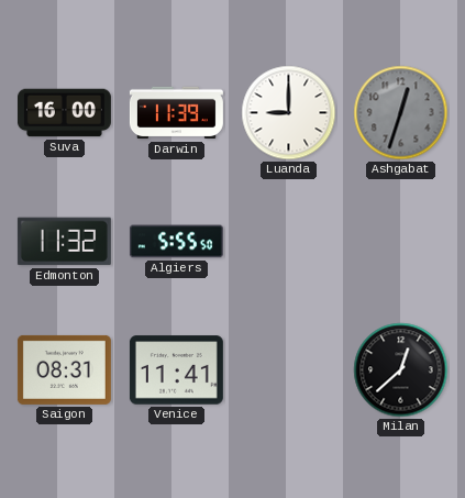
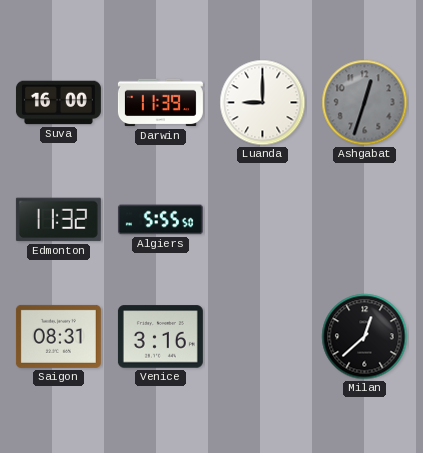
Venice: 11:41 -> 3:16 (160, 337)
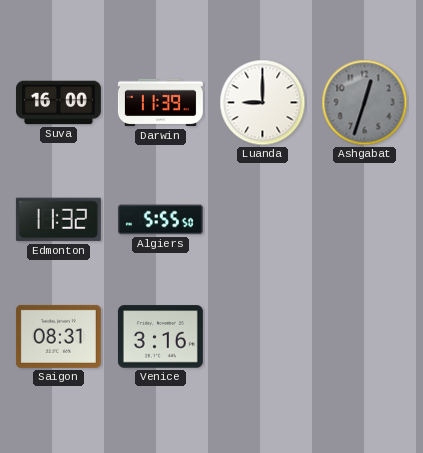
Milan: 12:38 -> none (365, 337)
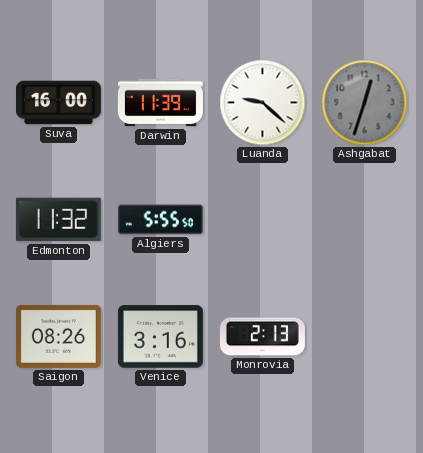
Luanda: 9:00 -> 9:22 (263, 103)
Saigon: 08:31 -> 08:26 (58, 336)
Monrovia: none -> 2:13 (262, 337)
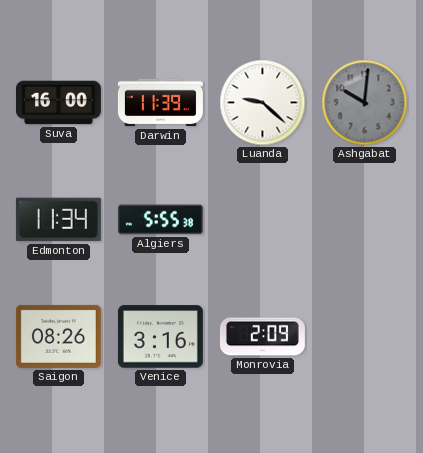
Ashgabat: 12:33 -> 10:01 (365, 103)
Edmonton: 11:32 -> 11:34 (58, 220)
Algiers: 5:55:50 -> 5:55:38 (160, 220)
Monrovia: 2:13 -> 2:09 (262, 337)
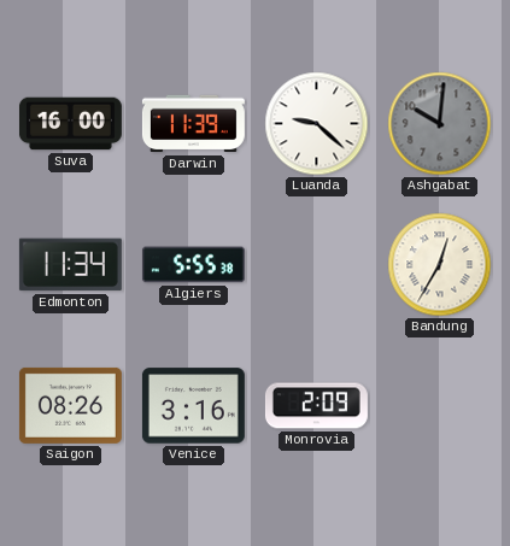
Bandung: none -> 12:35 (440, 265)
